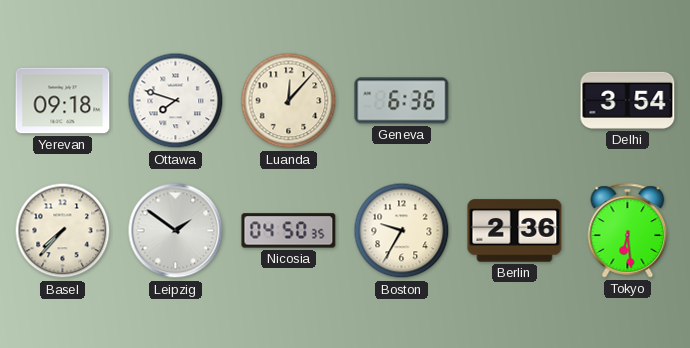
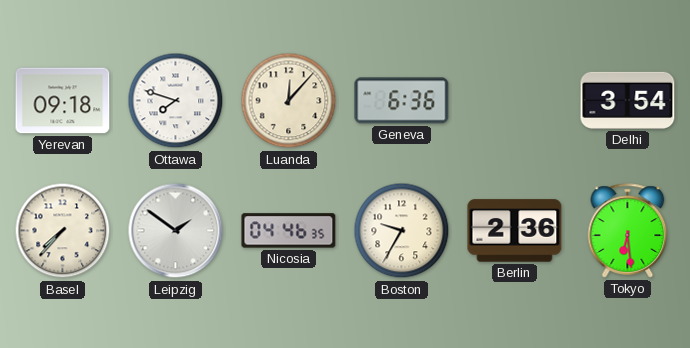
Nicosia: 04:50 -> 04:46 (289, 231)
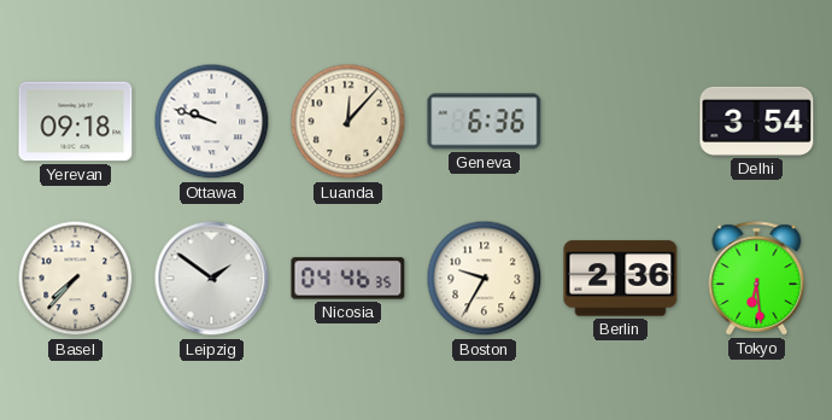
Ottawa: 7:48 -> 9:48 (212, 122)
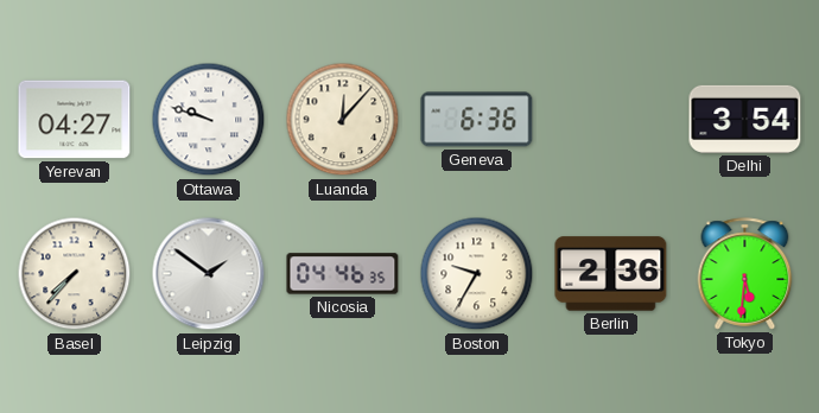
Yerevan: 09:18 -> 04:27 (75, 120)
Tokyo: 6:29 -> 5:31 (745, 274)
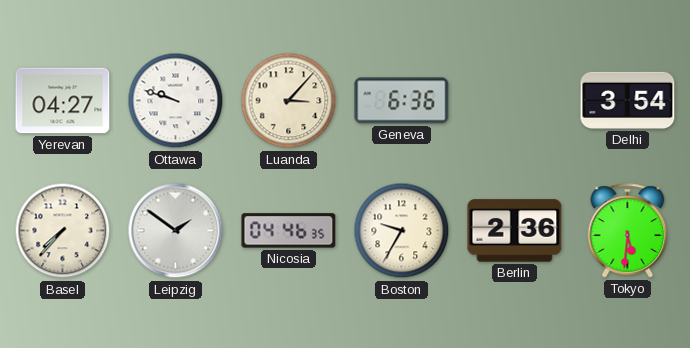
Luanda: 12:07 -> 3:07 (289, 101)
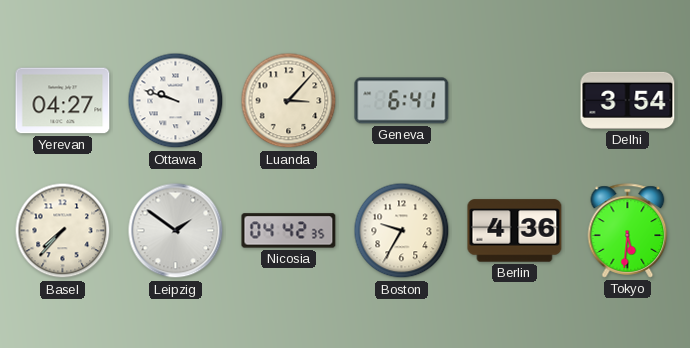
Geneva: 6:36 -> 6:41 (402, 101)
Nicosia: 04:46 -> 04:42 (289, 231)
Berlin: 2:36 -> 4:36 (515, 231)
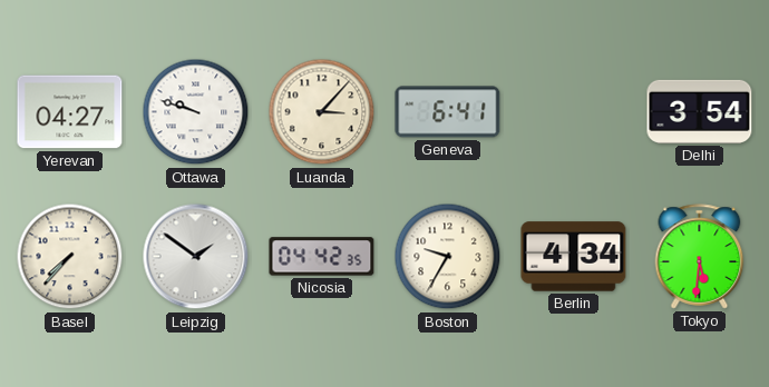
Berlin: 4:36 -> 4:34 (574, 257)
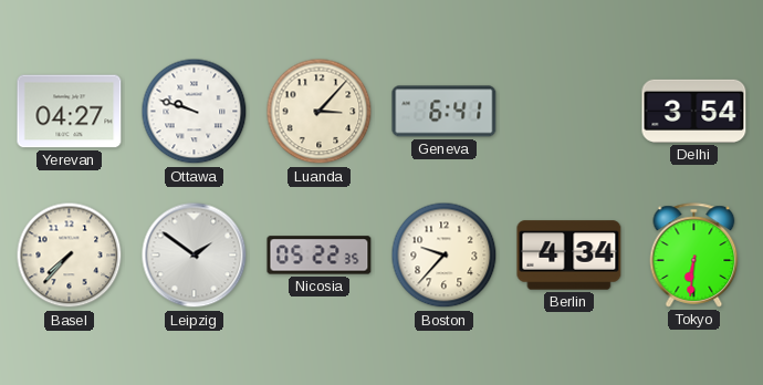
Nicosia: 04:42 -> 05:22 (320, 256)
Boston: 9:35 -> 9:37 (445, 256)
Tokyo: 5:31 -> 6:31 (694, 256)
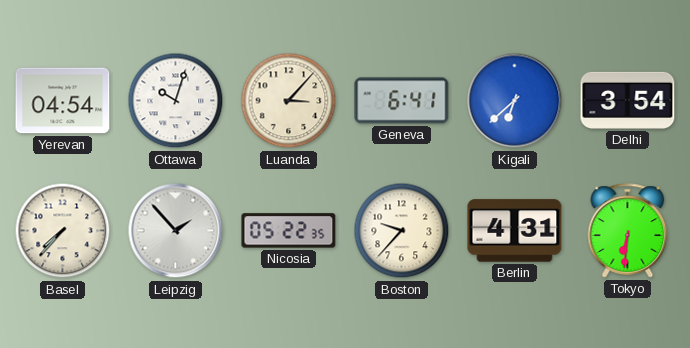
Yerevan: 04:27 -> 04:54 (63, 101)
Ottawa: 9:48 -> 10:03 (176, 101)
Kigali: none -> 6:38 (515, 101)
Leipzig: 1:51 -> 1:53 (176, 231)
Berlin: 4:34 -> 4:31 (515, 231)
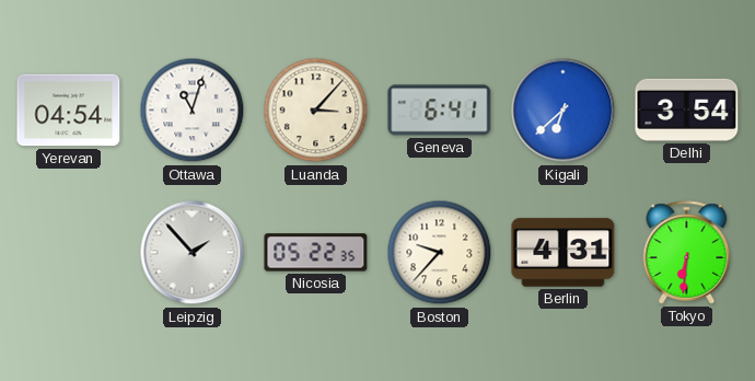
Ottawa: 10:03 -> 11:03 (193, 111)
Basel: 7:37 -> none (63, 231)
